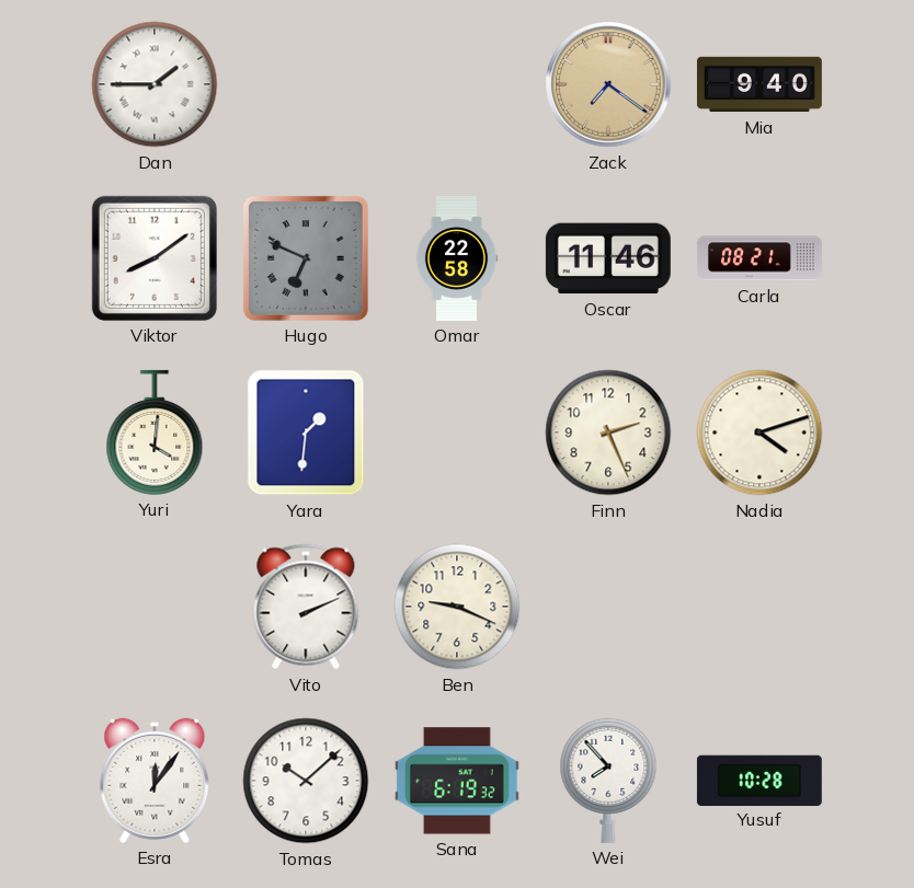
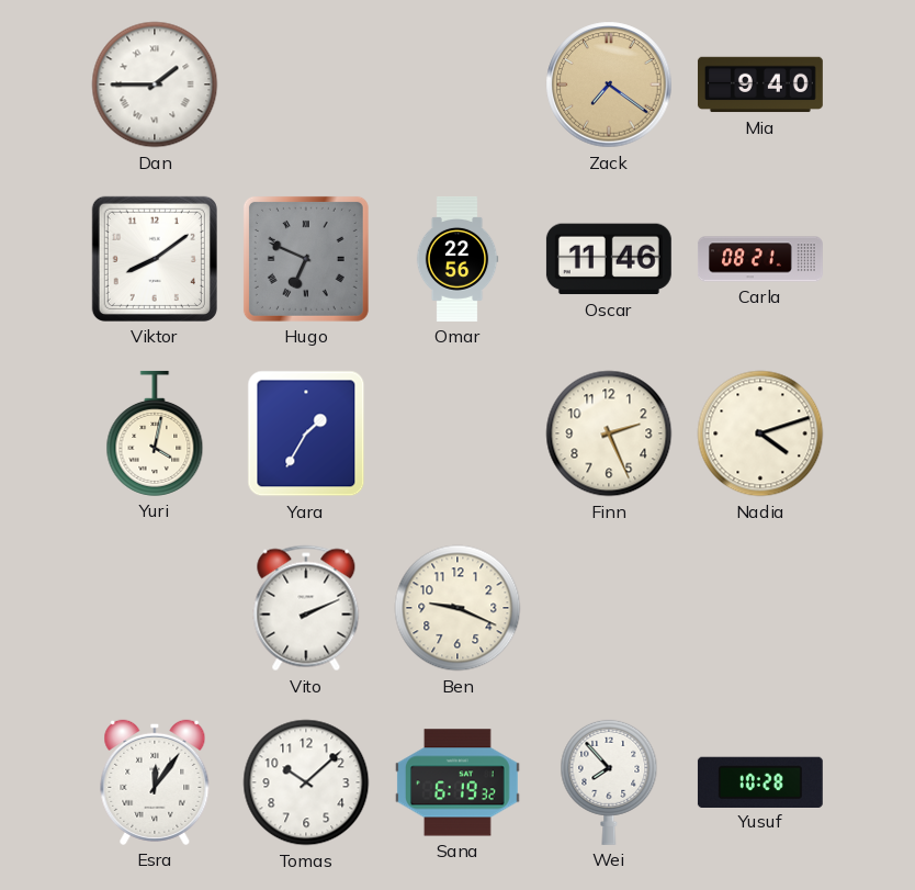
Omar: 22:58 -> 22:56 (457, 260)
Yuri: 4:01 -> 4:02 (155, 433)
Yara: 1:31 -> 1:35 (306, 433)
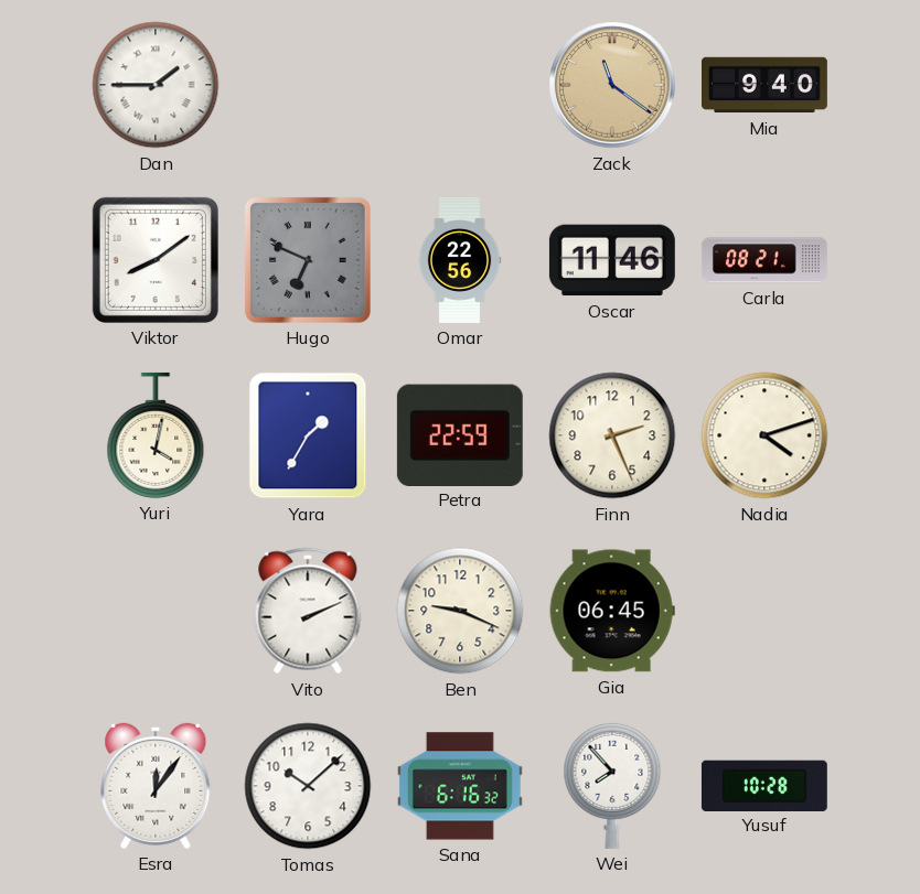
Zack: 7:21 -> 11:21 (612, 85)
Petra: none -> 22:59 (460, 434)
Gia: none -> 06:45 (612, 611)
Sana: 6:19 -> 6:16 (460, 786)
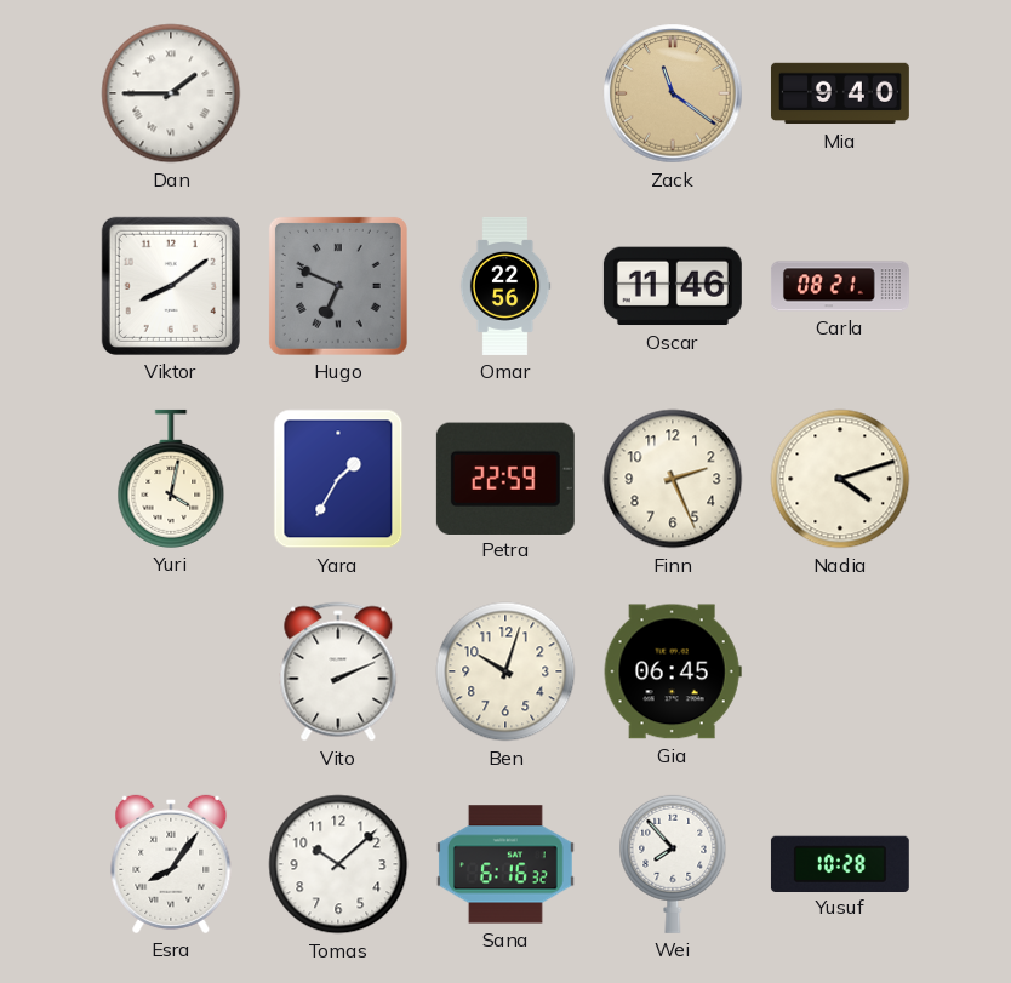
Ben: 9:19 -> 10:03 (505, 671)
Esra: 12:06 -> 8:06 (171, 864)
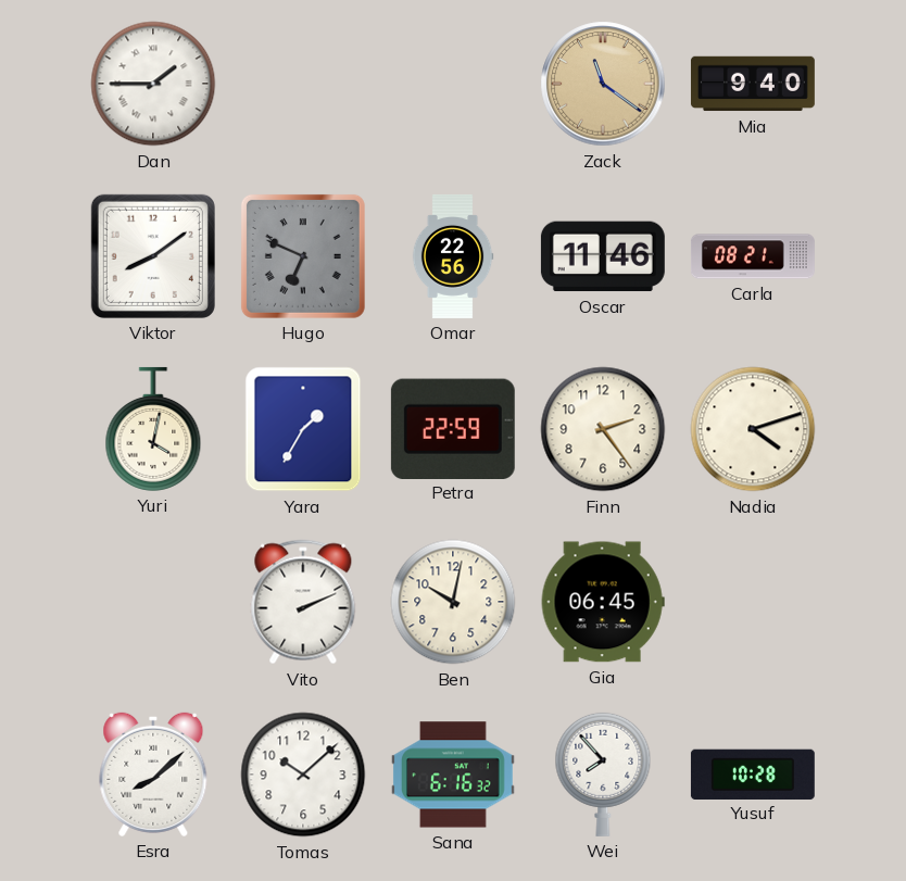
Finn: 2:26 -> 2:24 (603, 429)
Ben: 10:03 -> 10:02 (453, 602)
Esra: 8:06 -> 8:08 (153, 775)
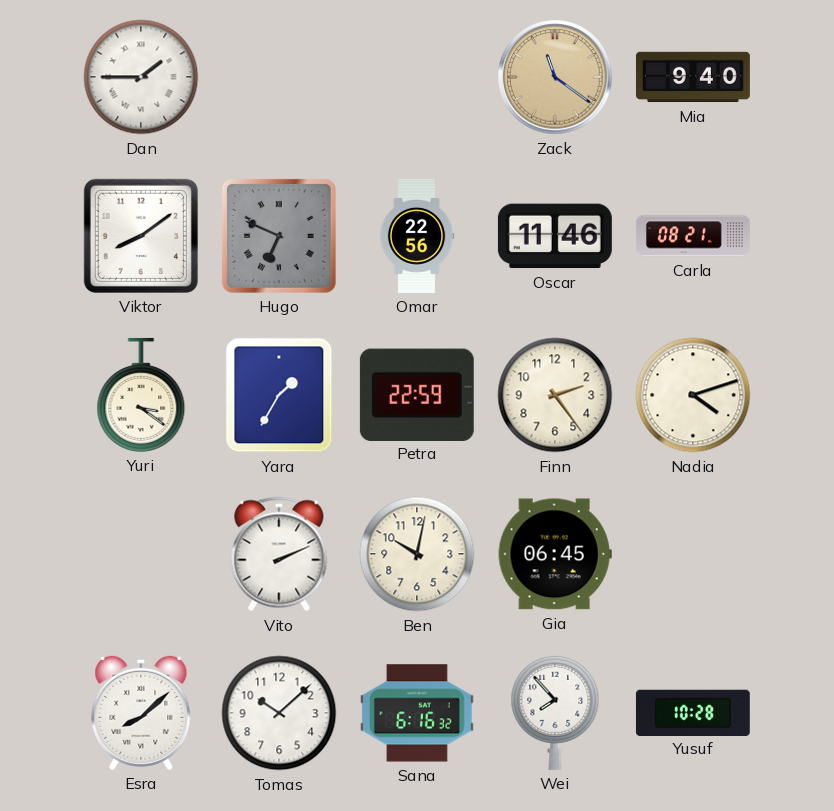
Yuri: 4:02 -> 3:21 (141, 395)
